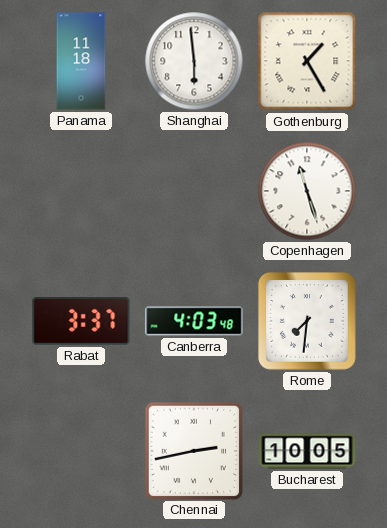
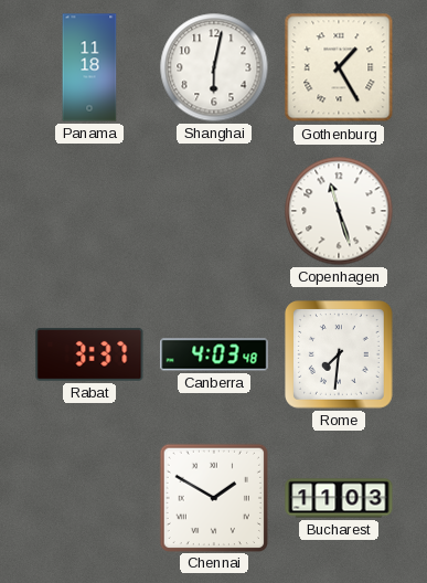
Shanghai: 5:59 -> 6:02 (214, 67)
Chennai: 2:43 -> 1:50 (213, 497)
Bucharest: 10:05 -> 11:03 (339, 498)
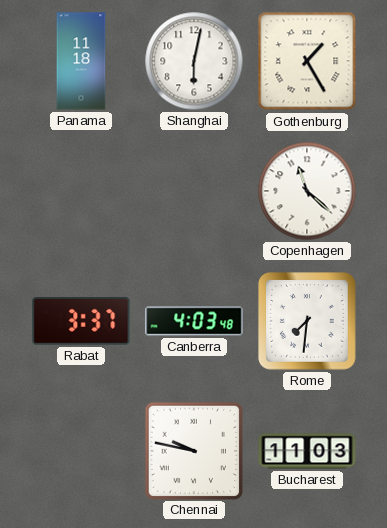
Copenhagen: 11:27 -> 11:22 (307, 191)
Chennai: 1:50 -> 9:47 (193, 450)
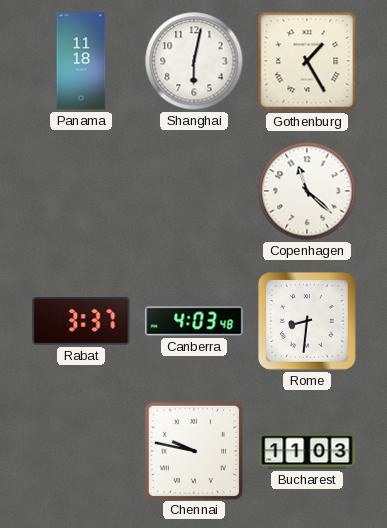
Rome: 7:31 -> 8:31 (308, 322)
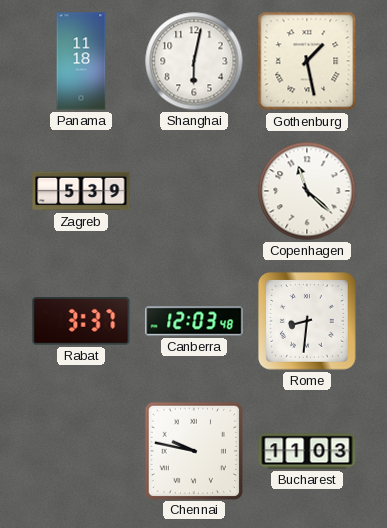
Gothenburg: 1:25 -> 1:28 (307, 61)
Zagreb: none -> 5:39 (81, 191)
Canberra: 4:03 -> 12:03 (194, 321)
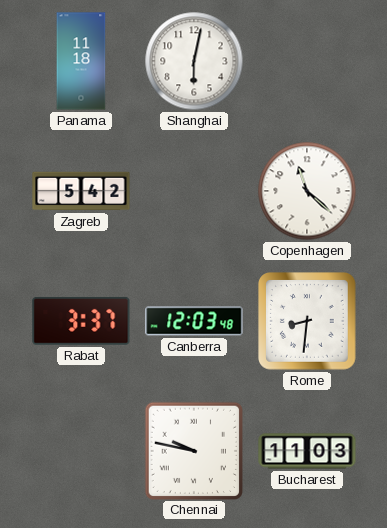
Gothenburg: 1:28 -> none (307, 61)
Zagreb: 5:39 -> 5:42 (81, 191)
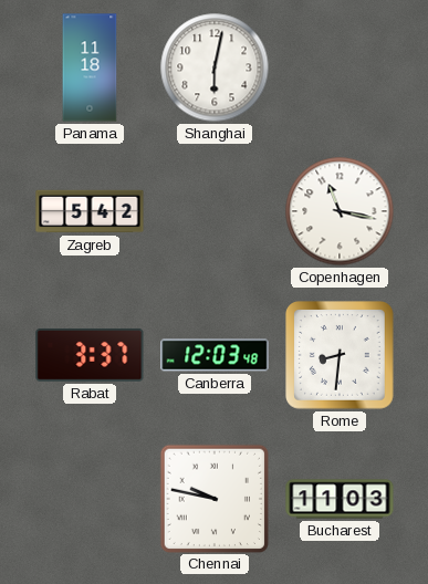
Copenhagen: 11:22 -> 11:17 (340, 211)
